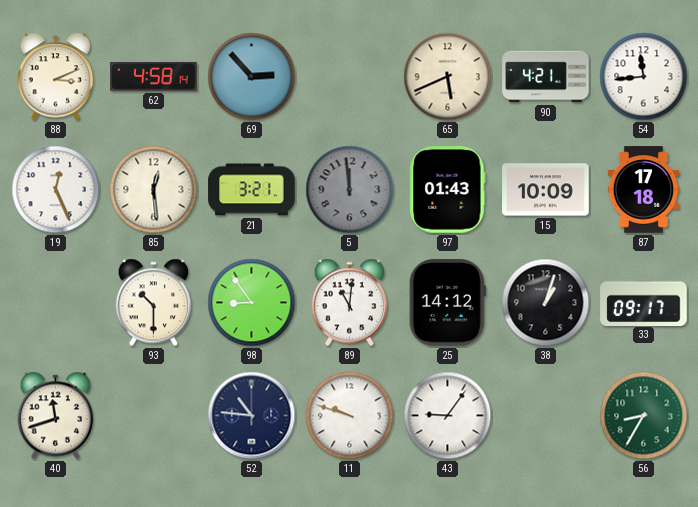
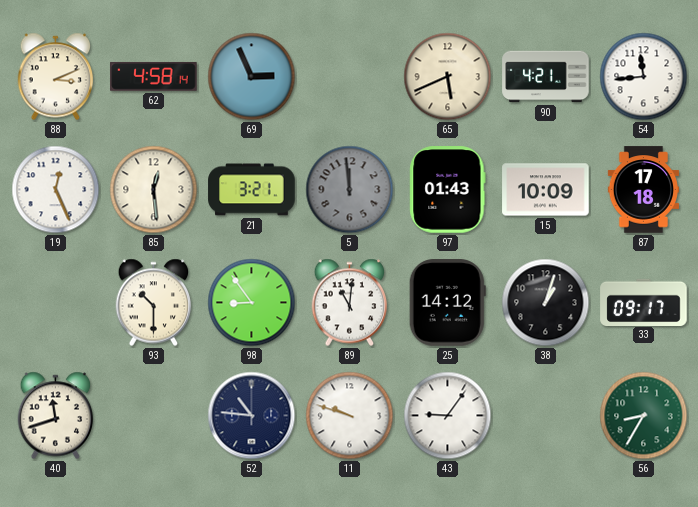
69: 2:53 -> 2:56 (252, 77)
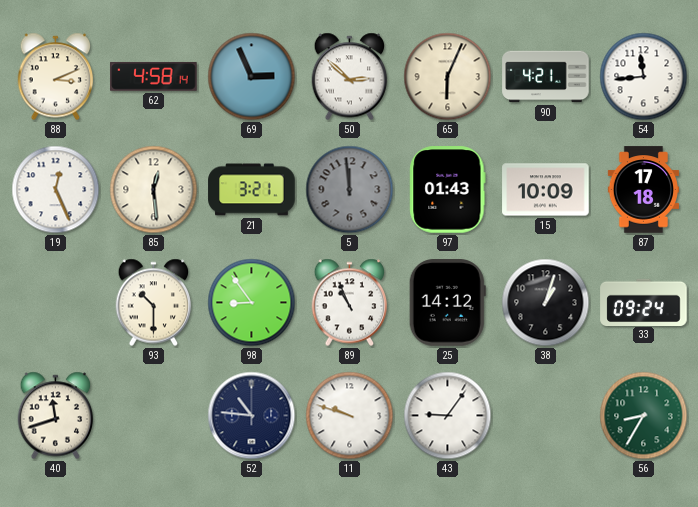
50: none -> 2:52 (350, 77)
65: 5:41 -> 6:04 (448, 77)
89: 11:01 -> 10:56 (350, 303)
33: 09:17 -> 09:24 (644, 302)
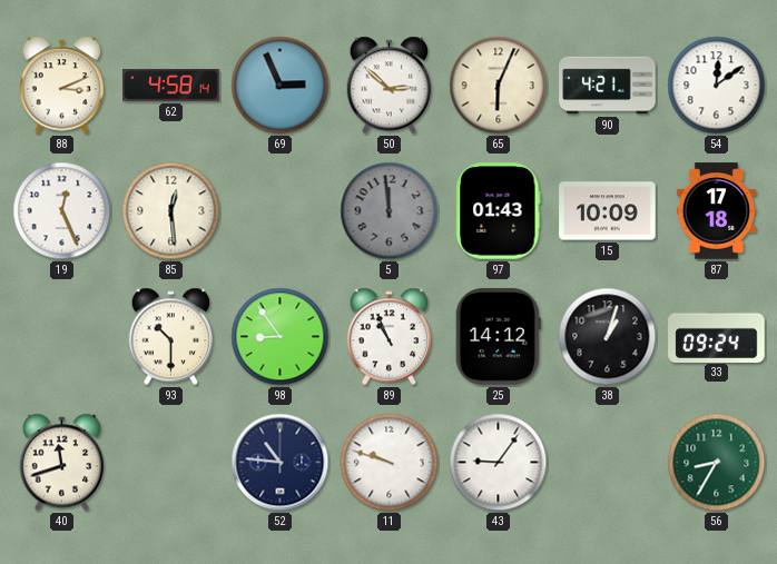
54: 11:44 -> 12:09 (717, 86)
21: 3:21 -> none (252, 190)
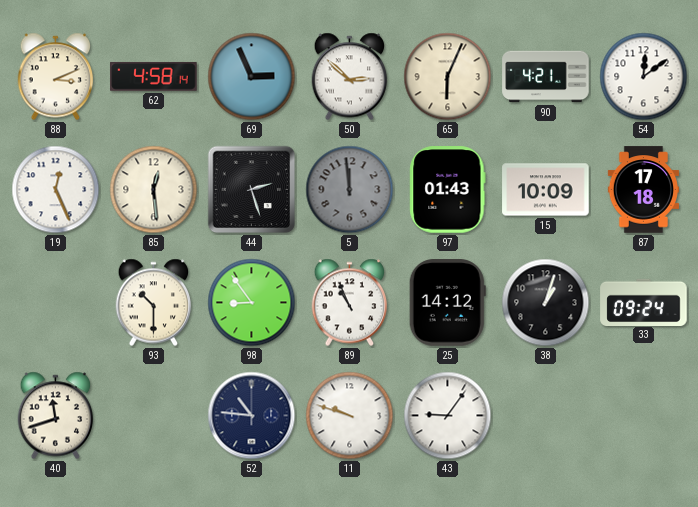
44: none -> 2:27 (252, 190)
56: 8:35 -> none (717, 463)
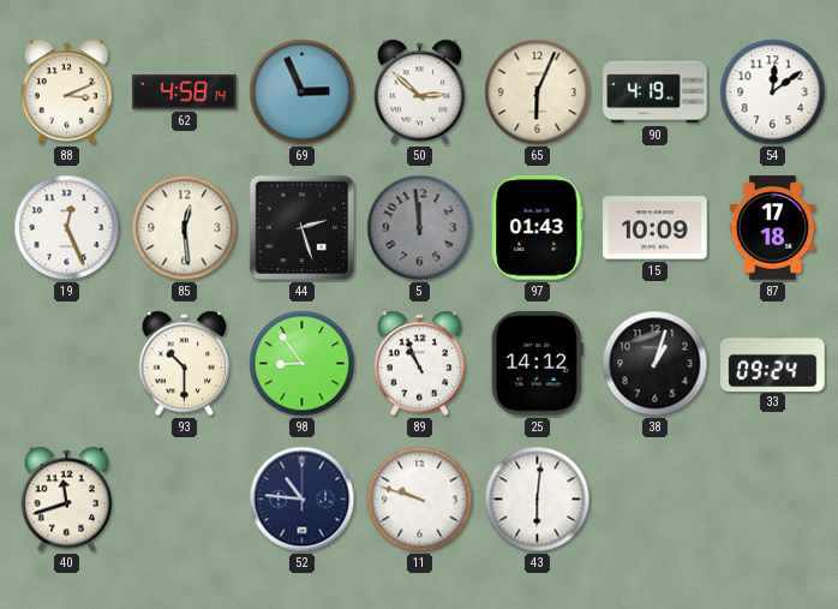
90: 4:21 -> 4:19 (656, 92)
43: 9:06 -> 6:01 (538, 500)
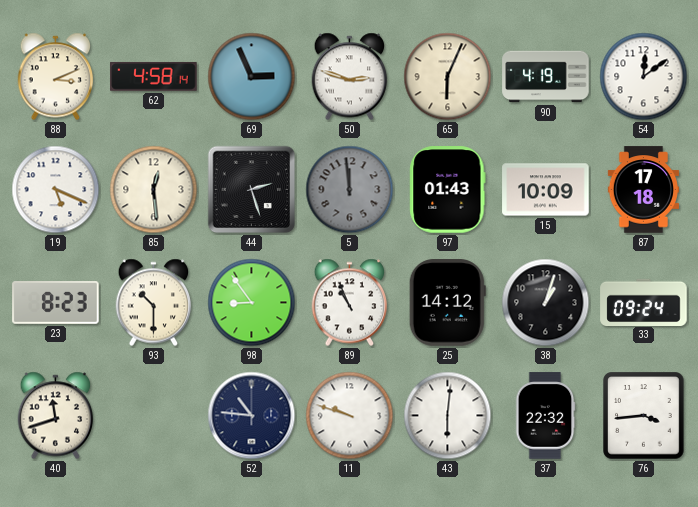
50: 2:52 -> 2:48 (350, 77)
19: 12:26 -> 5:19 (56, 190)
23: none -> 8:23 (56, 303)
37: none -> 22:32 (545, 416)
76: none -> 3:44 (644, 416)
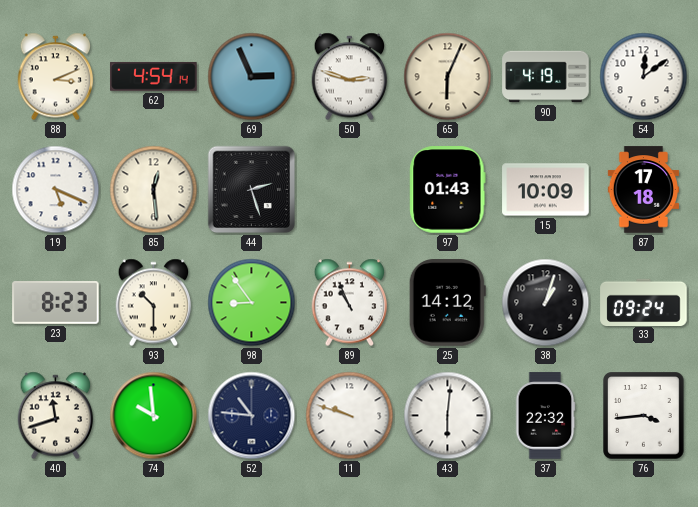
62: 4:58 -> 4:54 (154, 77)
5: 11:59 -> none (350, 190)
74: none -> 9:59 (154, 416)
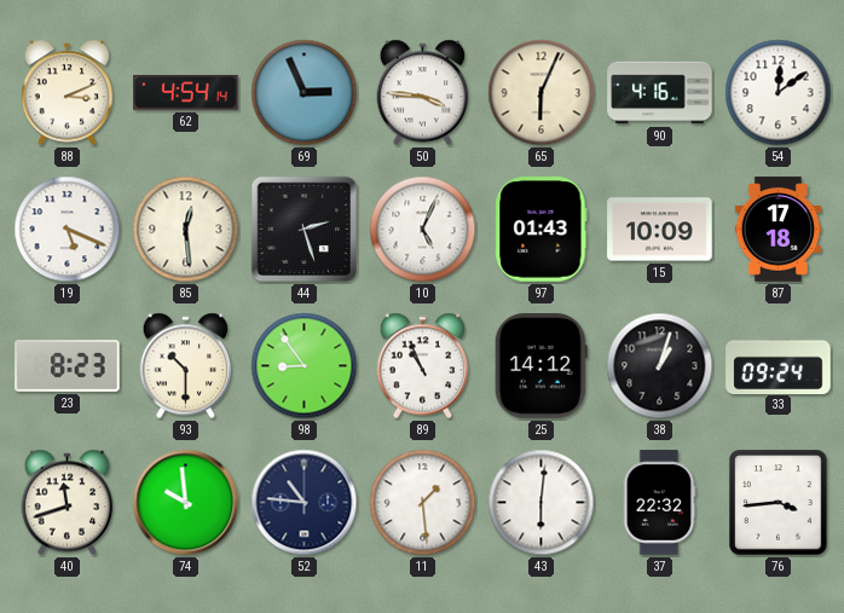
50: 2:48 -> 3:46 (423, 93)
90: 4:19 -> 4:16 (660, 93)
10: none -> 5:04 (423, 230)
11: 9:48 -> 1:29 (423, 503)
